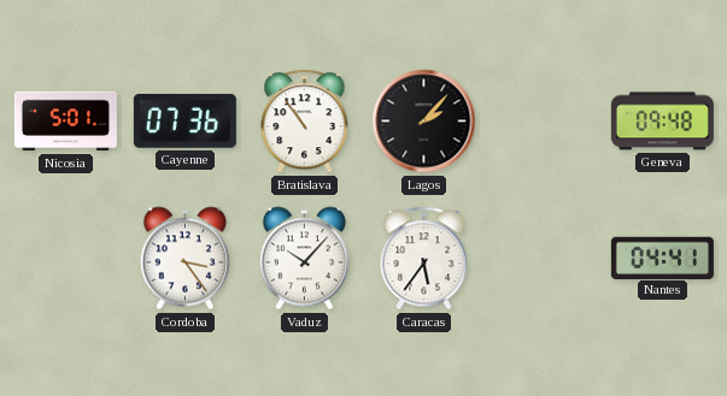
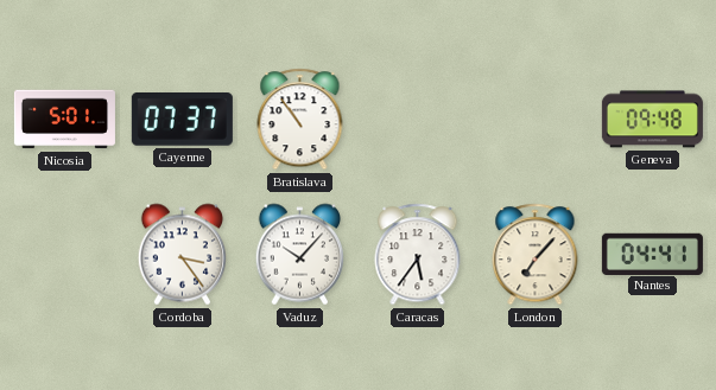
Cayenne: 07:36 -> 07:37 (182, 120)
Lagos: 2:07 -> none (424, 122)
London: none -> 7:07 (536, 255)
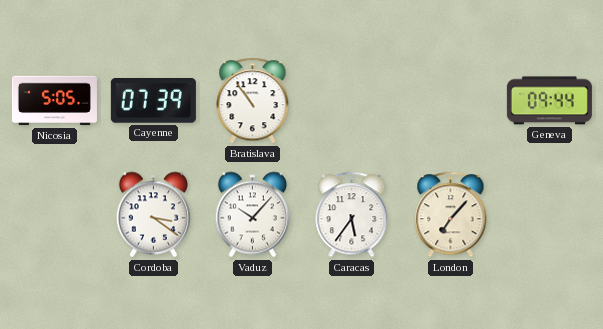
Nicosia: 5:01 -> 5:05 (54, 101)
Cayenne: 07:37 -> 07:39 (153, 101)
Geneva: 09:48 -> 09:44 (549, 101)
Cordoba: 3:24 -> 3:21 (154, 215)
Nantes: 04:41 -> none (652, 254)
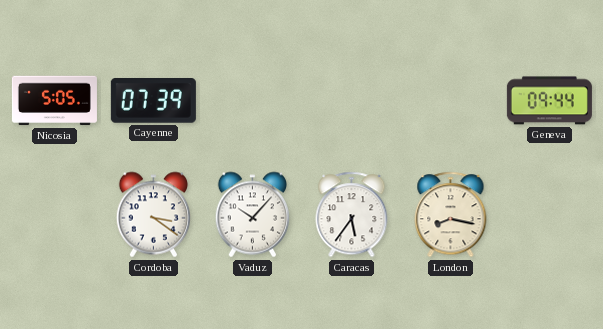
Bratislava: 10:54 -> none (253, 101)
London: 7:07 -> 8:17 (451, 215)
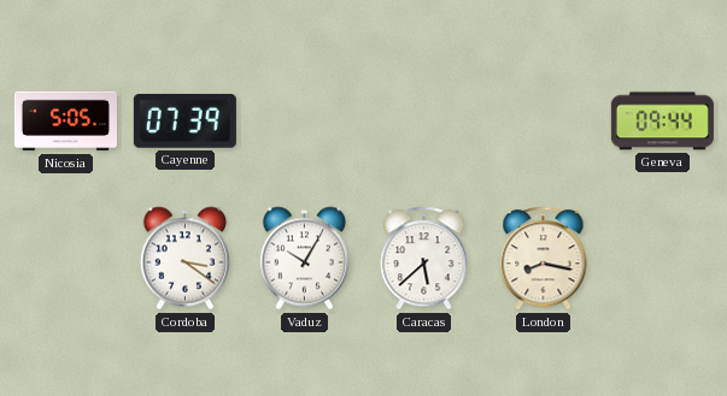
Vaduz: 10:07 -> 10:05 (305, 259)
Caracas: 5:36 -> 5:38 (424, 259)
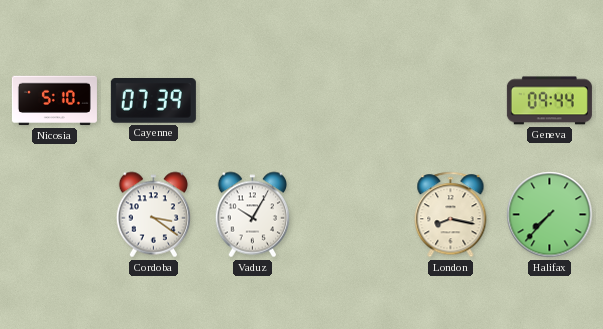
Nicosia: 5:05 -> 5:10 (54, 101)
Caracas: 5:38 -> none (424, 259)
Halifax: none -> 7:37 (550, 215)
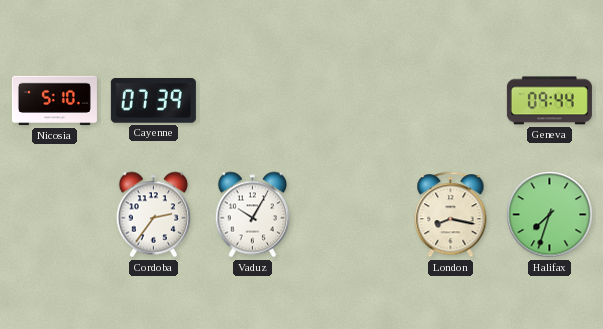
Cordoba: 3:21 -> 2:36 (154, 215)
Halifax: 7:37 -> 7:33 (550, 215)
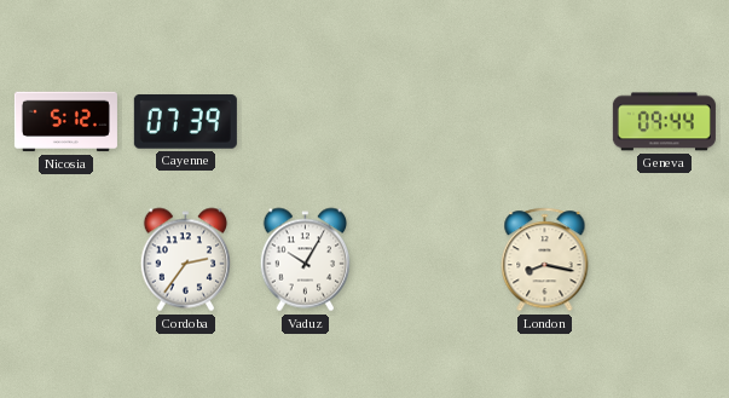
Nicosia: 5:10 -> 5:12 (65, 122)
Halifax: 7:33 -> none (550, 215)
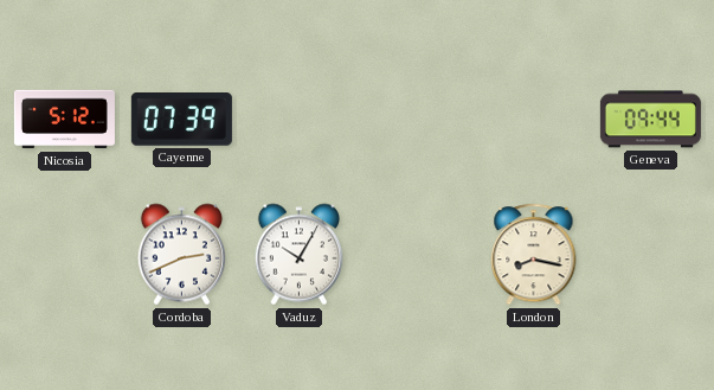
Cordoba: 2:36 -> 2:41 (182, 255)
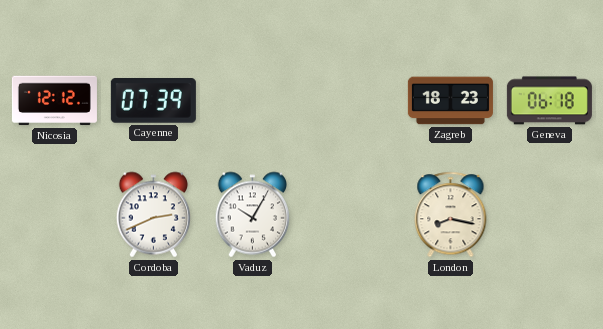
Nicosia: 5:12 -> 12:12 (54, 101)
Zagreb: none -> 18:23 (450, 101)
Geneva: 09:44 -> 06:18 (549, 101)
